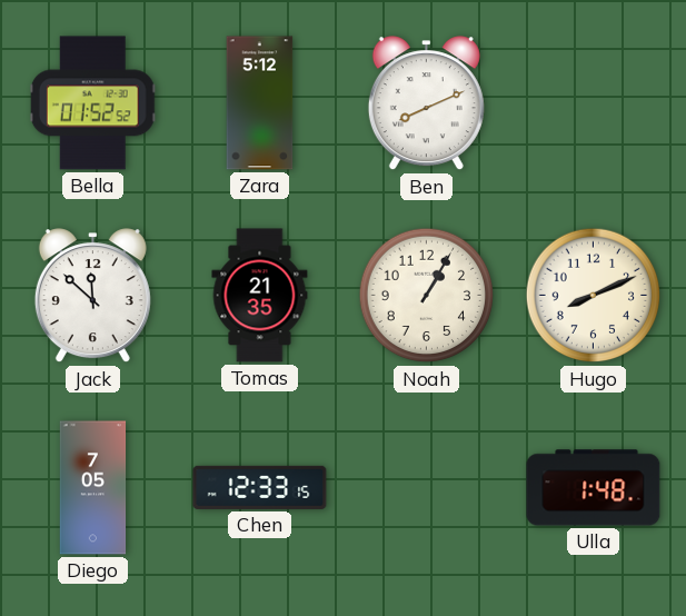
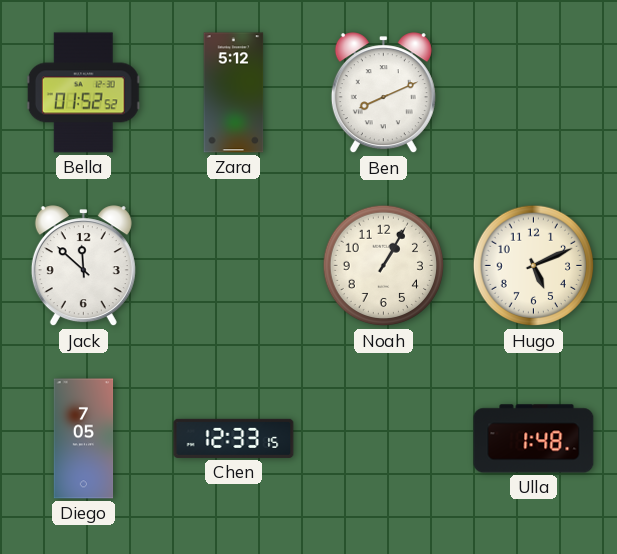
Tomas: 21:35 -> none (260, 296)
Hugo: 8:11 -> 5:11 (534, 266)
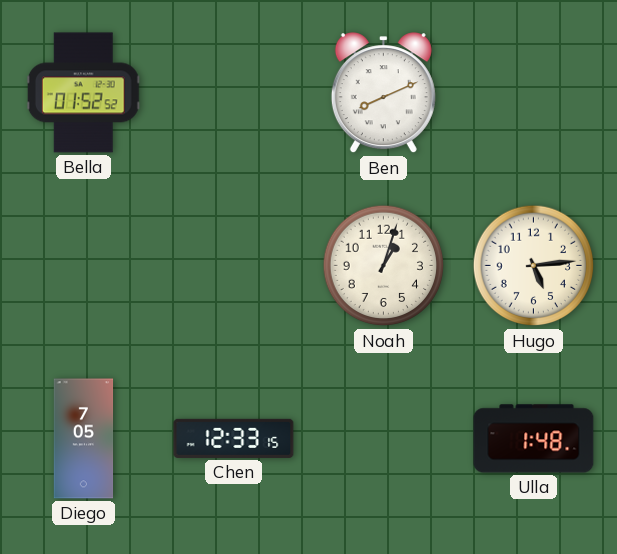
Zara: 5:12 -> none (234, 93)
Jack: 11:52 -> none (83, 266)
Noah: 1:05 -> 1:03 (384, 266)
Hugo: 5:11 -> 5:14 (534, 266)
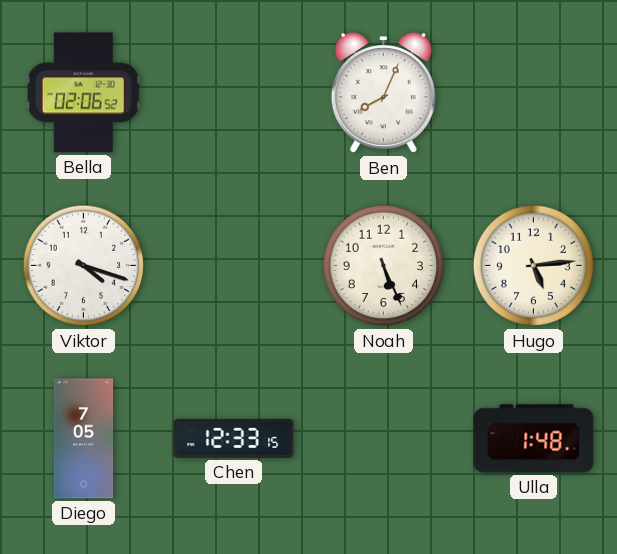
Bella: 01:52 -> 02:06 (83, 93)
Ben: 8:11 -> 8:04 (383, 93)
Viktor: none -> 4:18 (84, 266)
Noah: 1:03 -> 5:26 (384, 266)
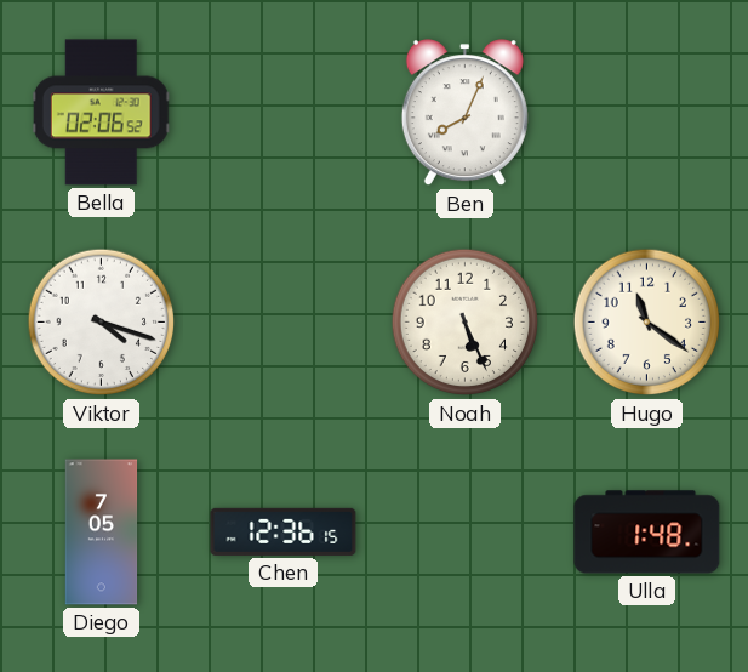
Hugo: 5:14 -> 11:21 (647, 323)
Chen: 12:33 -> 12:36 (284, 531)
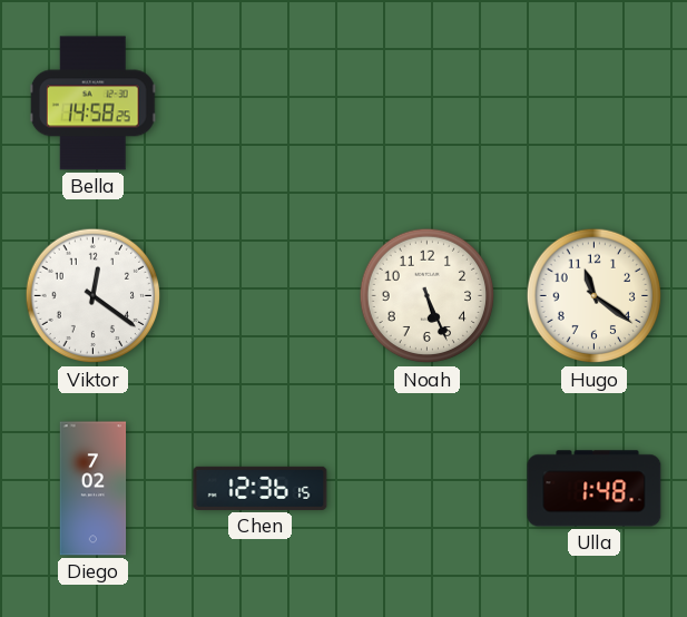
Bella: 02:06 -> 14:58 (92, 104)
Ben: 8:04 -> none (464, 113)
Viktor: 4:18 -> 12:21 (94, 296)
Diego: 7:05 -> 7:02 (94, 489)
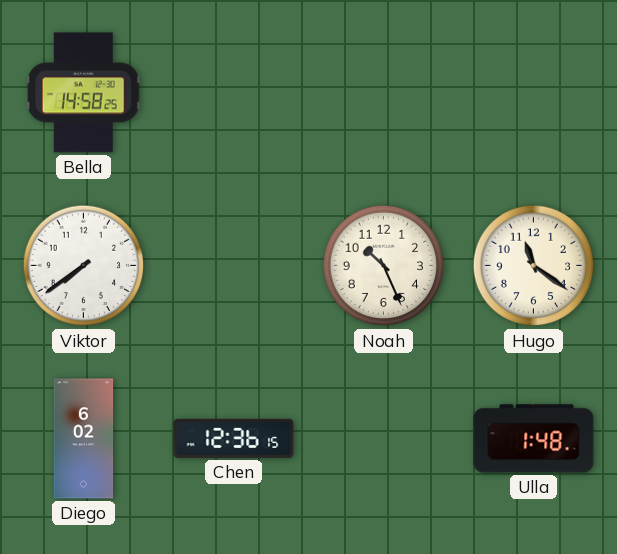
Viktor: 12:21 -> 7:39 (84, 266)
Noah: 5:26 -> 10:26 (384, 266)
Diego: 7:02 -> 6:02 (84, 439)
